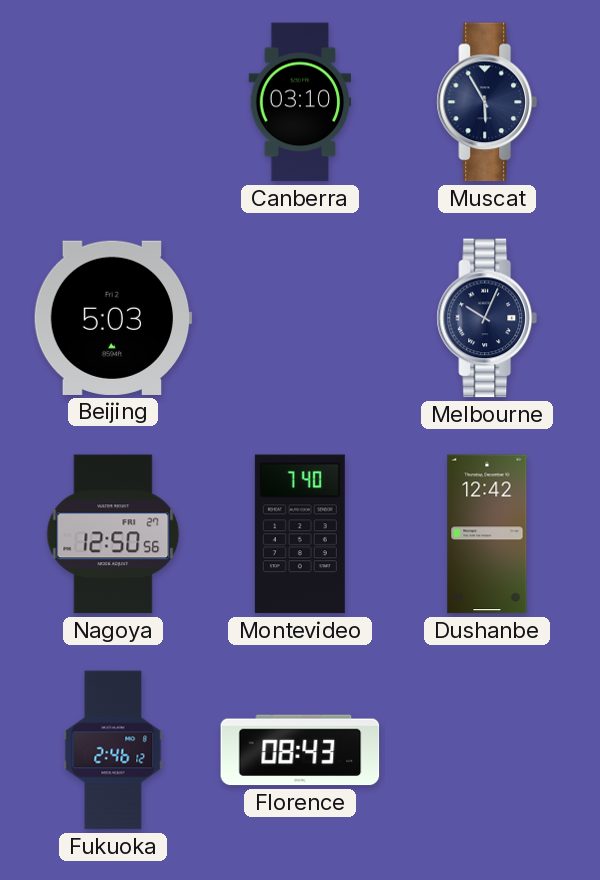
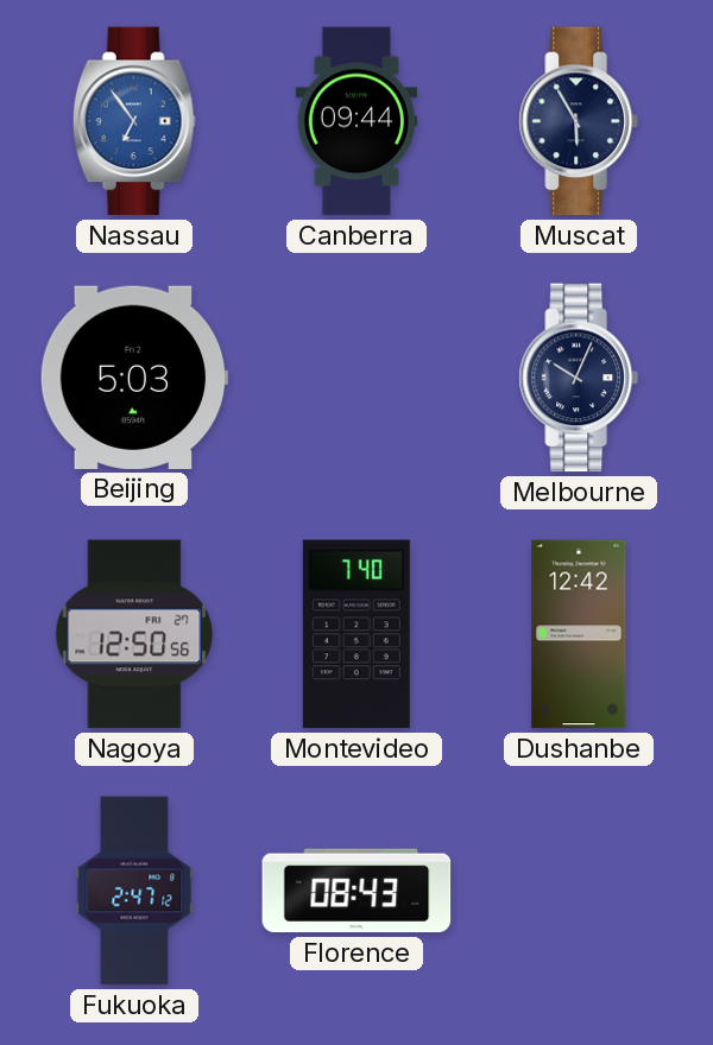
Nassau: none -> 6:54 (134, 121)
Canberra: 03:10 -> 09:44 (356, 121)
Fukuoka: 2:46 -> 2:47 (134, 891)
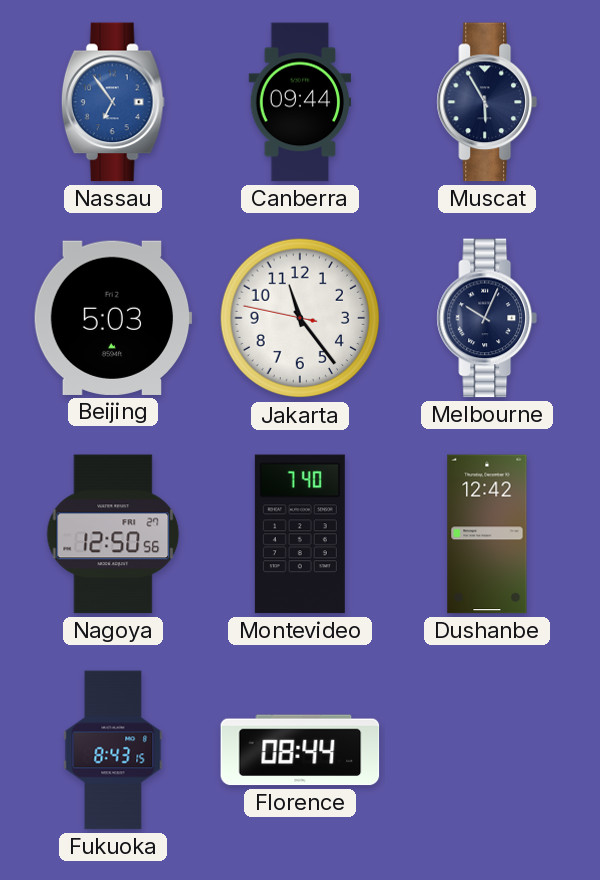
Jakarta: none -> 11:23 (300, 318)
Fukuoka: 2:47 -> 8:43 (113, 750)
Florence: 08:43 -> 08:44 (300, 750)
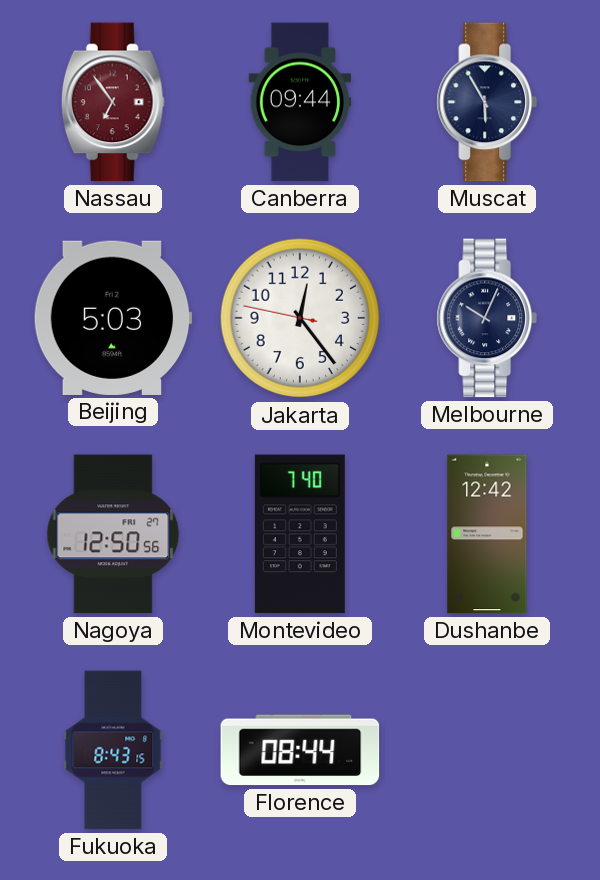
Nassau dial: blue -> burgundy (113, 102)
Jakarta: 11:23 -> 12:23 (300, 318)
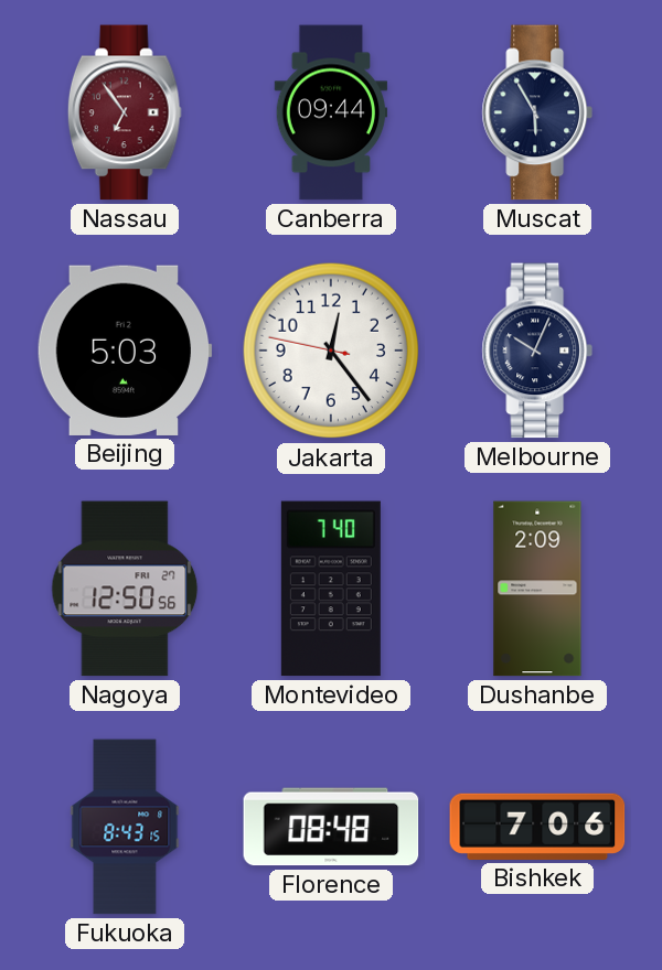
Dushanbe: 12:42 -> 2:09 (537, 589)
Florence: 08:44 -> 08:48 (331, 827)
Bishkek: none -> 7:06 (537, 827)
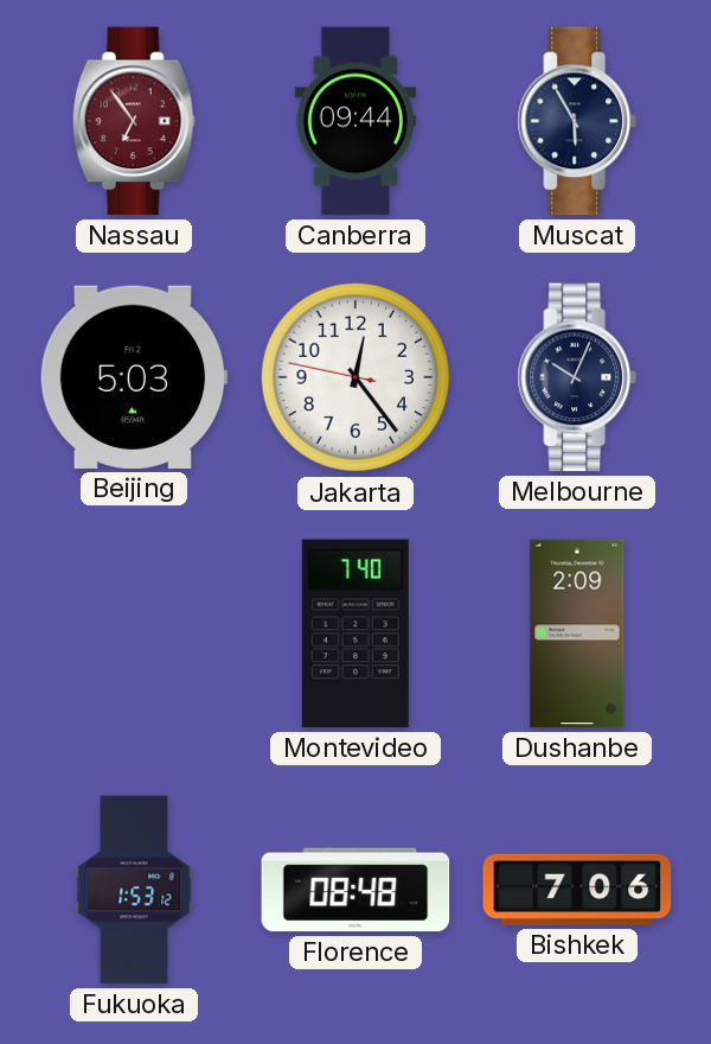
Nagoya: 12:50 -> none (125, 589)
Fukuoka: 8:43 -> 1:53 (134, 890)
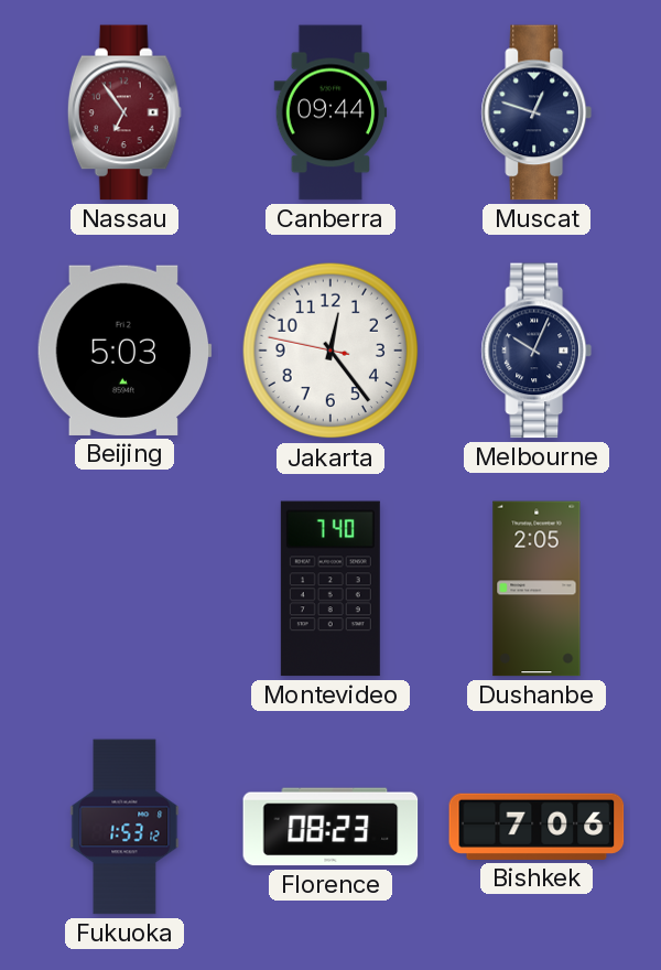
Muscat: 5:55 -> 12:48 (537, 112)
Dushanbe: 2:09 -> 2:05 (537, 589)
Florence: 08:48 -> 08:23 (330, 827)
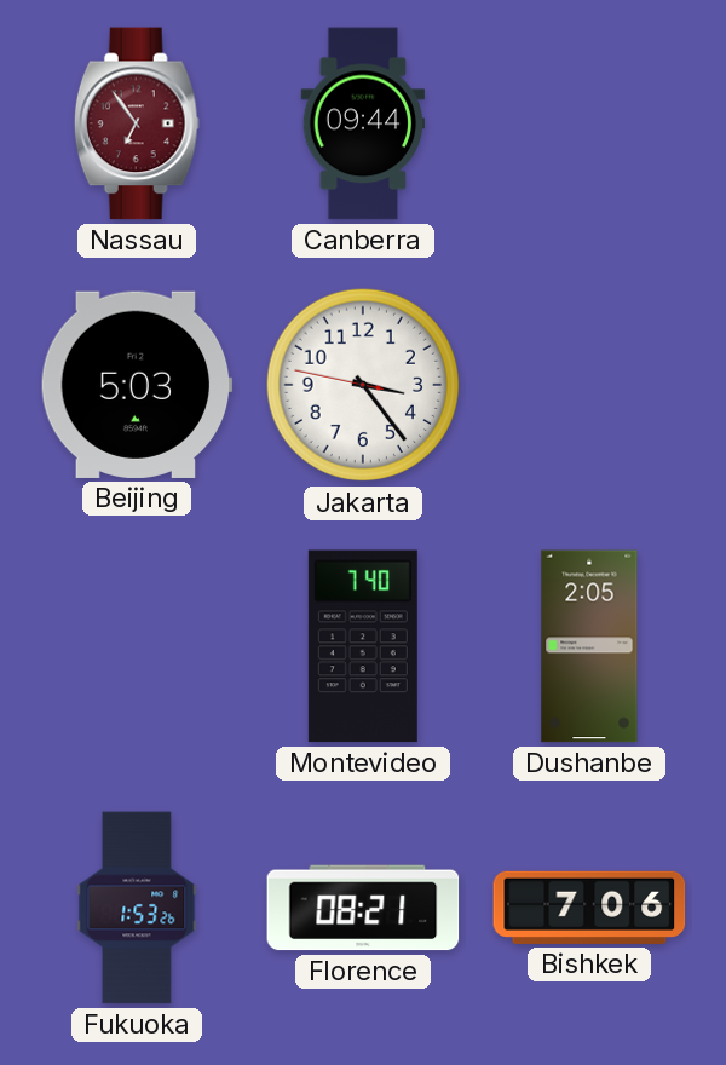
Muscat: 12:48 -> none (537, 112)
Jakarta: 12:23 -> 3:23 (363, 385)
Melbourne: 10:04 -> none (537, 351)
Fukuoka: 1:53:12 -> 1:53:26 (137, 908)
Florence: 08:23 -> 08:21 (363, 908)
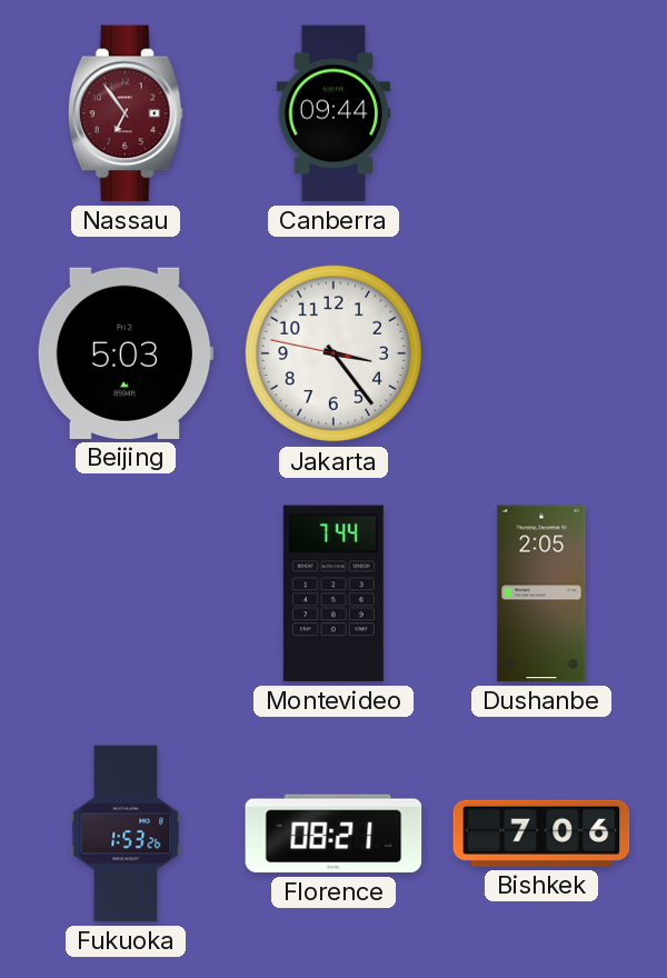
Montevideo: 7:40 -> 7:44 (333, 593)
